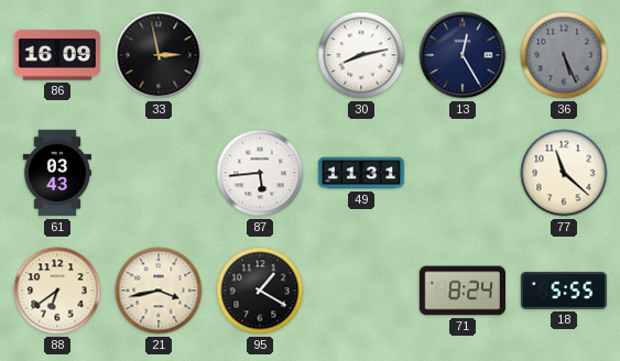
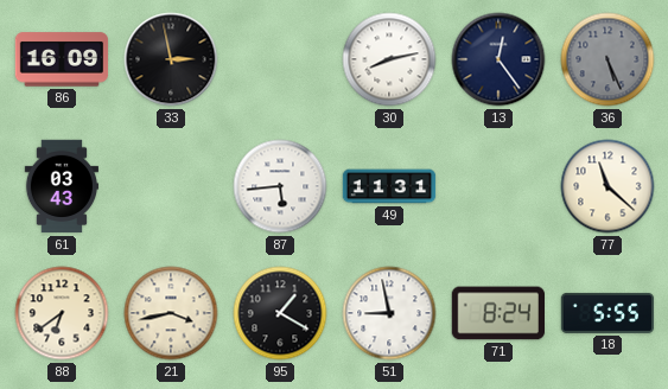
13: 12:25 -> 12:24 (498, 59)
51: none -> 8:58 (389, 313)
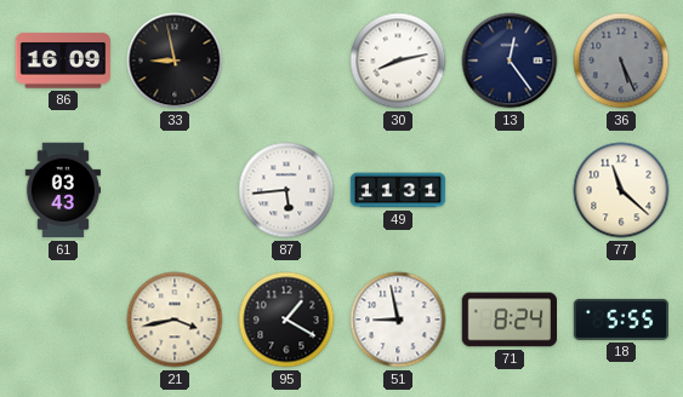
33: 2:58 -> 8:58 (175, 61)
88: 6:39 -> none (62, 313)
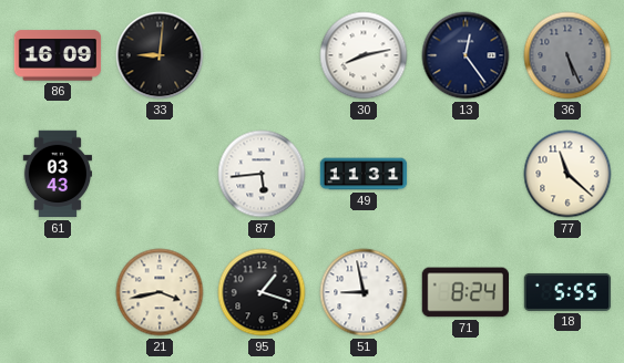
33: 8:58 -> 9:01 (160, 55)
95: 1:20 -> 1:18 (262, 292)
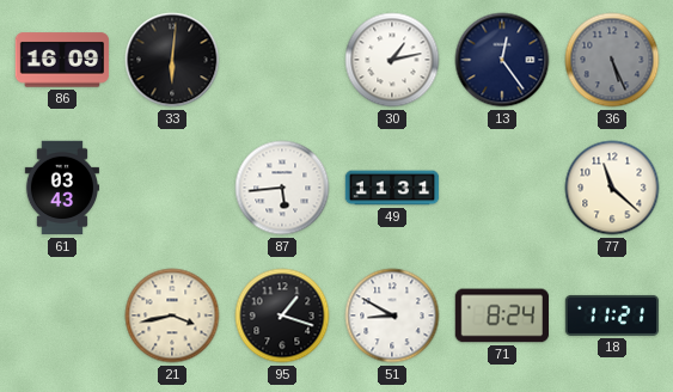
33: 9:01 -> 6:01 (172, 60)
30: 8:13 -> 1:13 (392, 60)
51: 8:58 -> 8:50 (392, 316)
18: 5:55 -> 11:21 (612, 316)
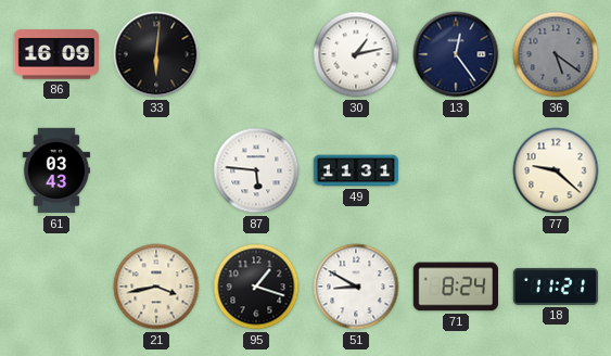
36: 5:26 -> 5:21 (556, 54)
87: 5:44 -> 5:46 (256, 170)
77: 11:22 -> 9:22 (556, 170)
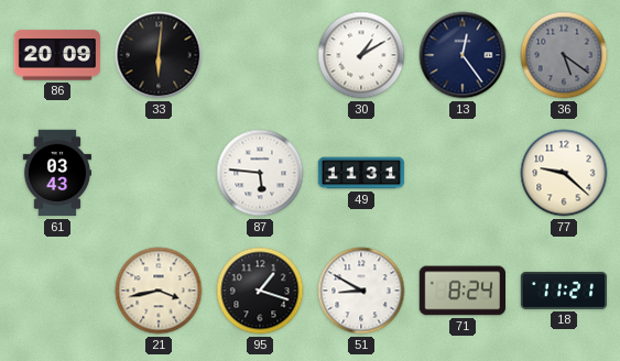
86: 16:09 -> 20:09 (57, 55)
30: 1:13 -> 1:10 (361, 55)
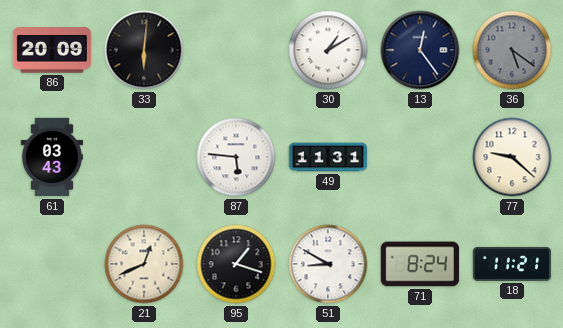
21: 3:43 -> 12:41 (144, 264)
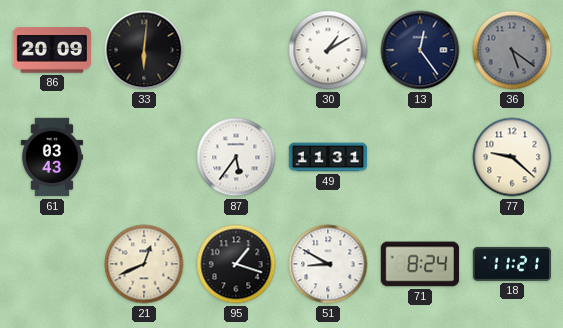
87: 5:46 -> 5:36 (236, 157)
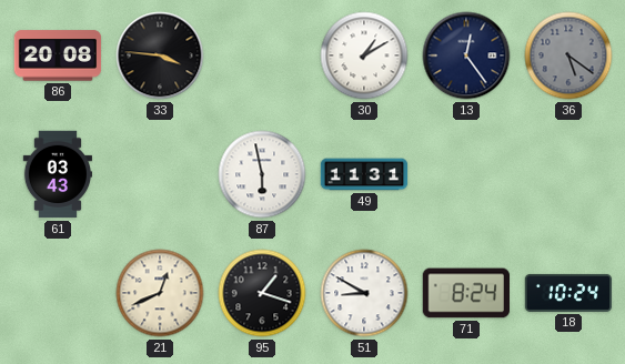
86: 20:09 -> 20:08 (58, 55)
33: 6:01 -> 3:46 (160, 55)
87: 5:36 -> 5:58 (262, 174)
77: 9:22 -> none (512, 157)
18: 11:21 -> 10:24 (568, 293)
